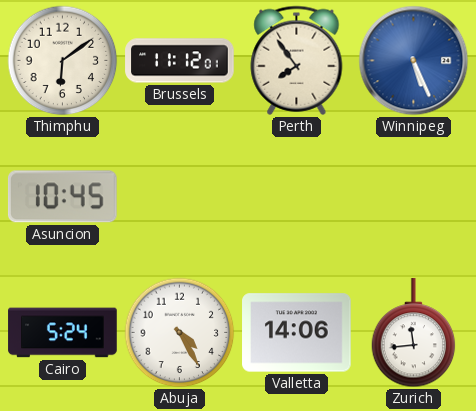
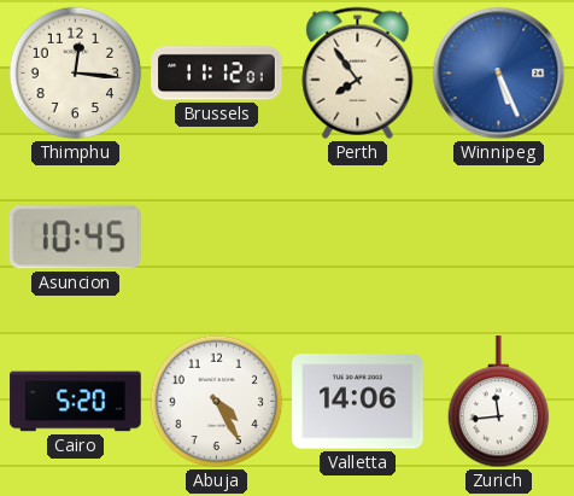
Thimphu: 6:09 -> 12:16 (76, 74)
Cairo: 5:24 -> 5:20 (76, 402)
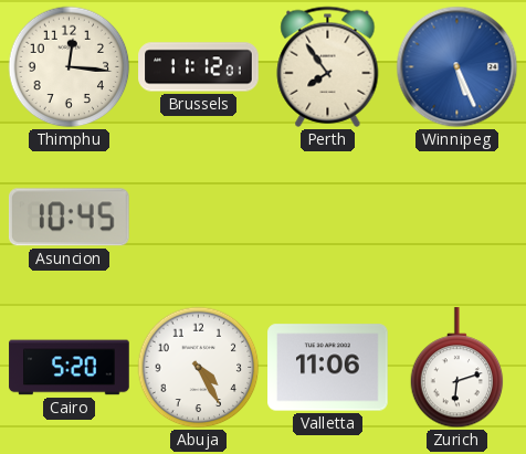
Valletta: 14:06 -> 11:06 (328, 368)
Zurich: 11:44 -> 6:12 (457, 368)
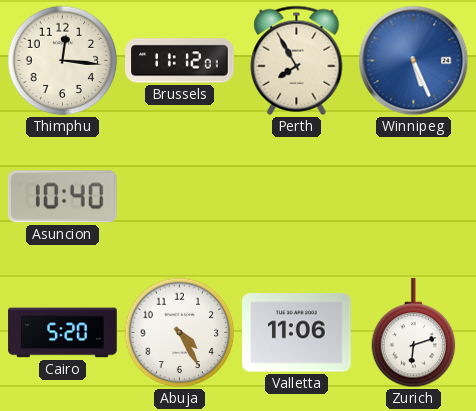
Perth: 7:54 -> 7:55 (297, 60)
Asuncion: 10:45 -> 10:40 (62, 197)
